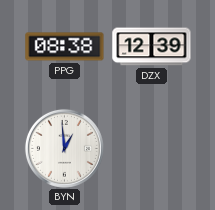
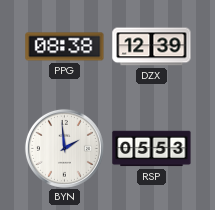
BYN: 12:59 -> 1:59 (64, 148)
RSP: none -> 05:53 (152, 149)
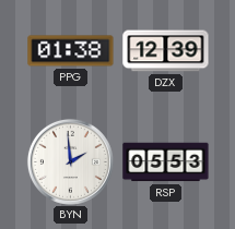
PPG: 08:38 -> 01:38 (71, 51)
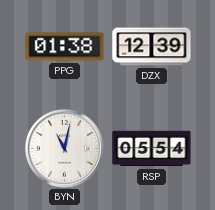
BYN: 1:59 -> 11:02 (64, 148)
RSP: 05:53 -> 05:54 (152, 149)
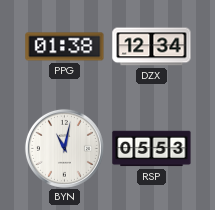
DZX: 12:39 -> 12:34 (152, 47)
RSP: 05:54 -> 05:53 (152, 149)
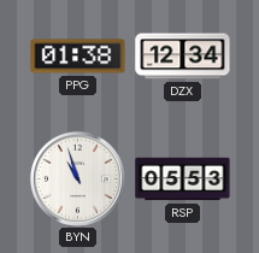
BYN: 11:02 -> 10:57 (77, 178)
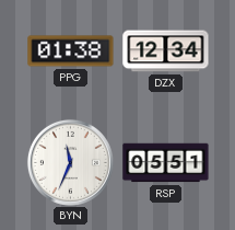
BYN: 10:57 -> 11:34 (70, 162)
RSP: 05:53 -> 05:51 (166, 163)
